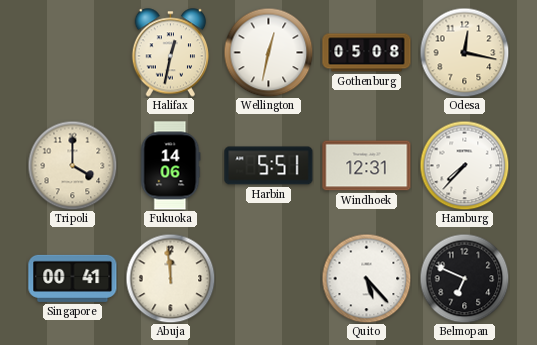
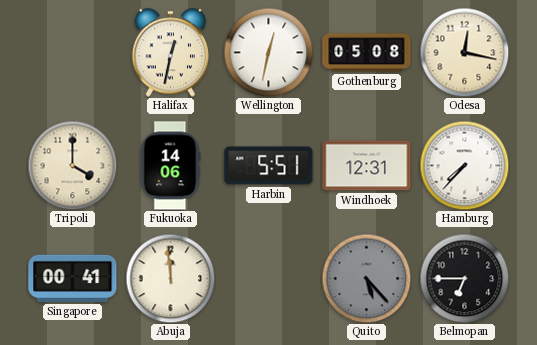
Quito dial: white -> grey (366, 278)
Belmopan: 6:49 -> 6:45 (464, 278)
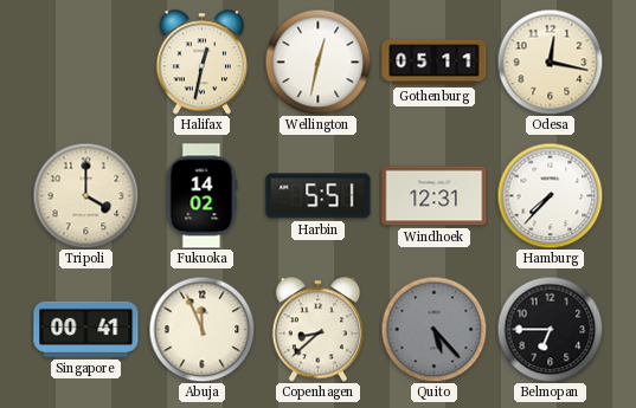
Gothenburg: 05:08 -> 05:11 (435, 63)
Fukuoka: 14:06 -> 14:02 (201, 196)
Abuja: 11:59 -> 11:56 (201, 329)
Copenhagen: none -> 8:38 (319, 330)
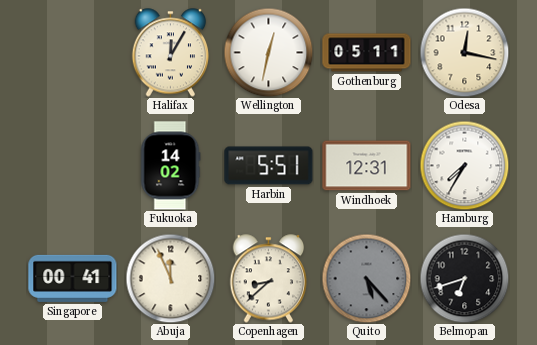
Halifax: 12:32 -> 12:05 (171, 53)
Tripoli: 4:00 -> none (85, 195)
Hamburg: 7:37 -> 7:35 (464, 165)
Belmopan: 6:45 -> 6:42 (464, 278)
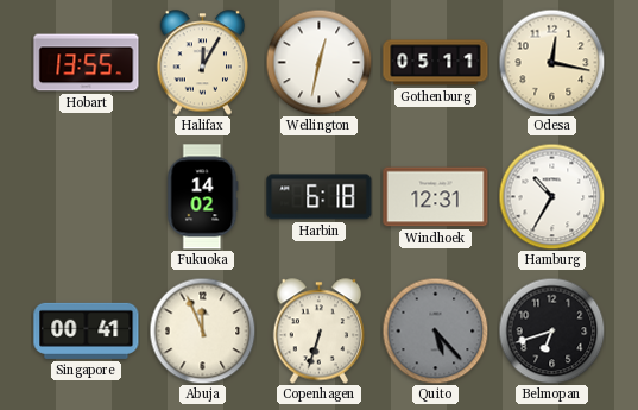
Hobart: none -> 13:55 (87, 63)
Harbin: 5:51 -> 6:18 (320, 197)
Hamburg: 7:35 -> 10:35 (551, 196)
Copenhagen: 8:38 -> 6:33 (320, 332)
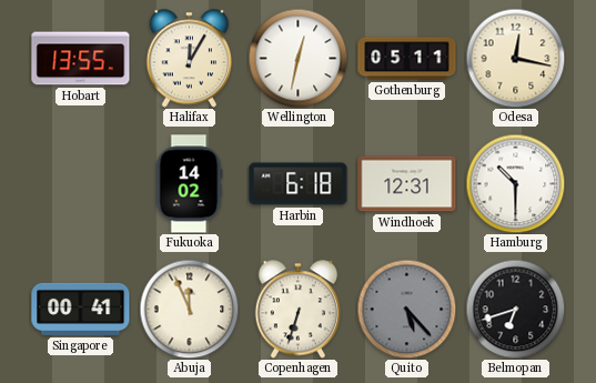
Hamburg: 10:35 -> 10:30 (515, 183)
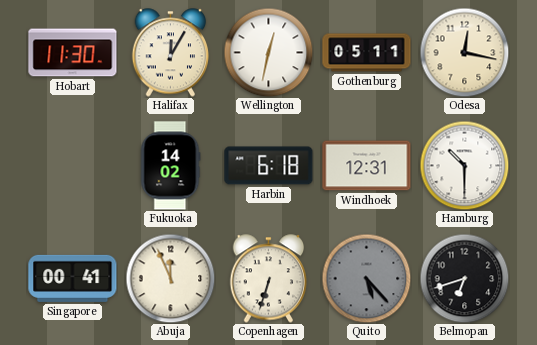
Hobart: 13:55 -> 11:30 (73, 53)
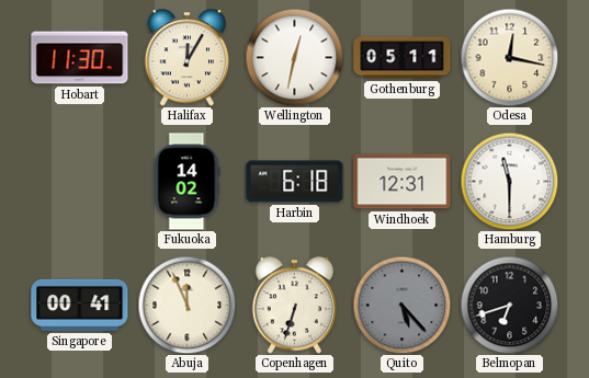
Hamburg: 10:30 -> 11:30 (509, 181)
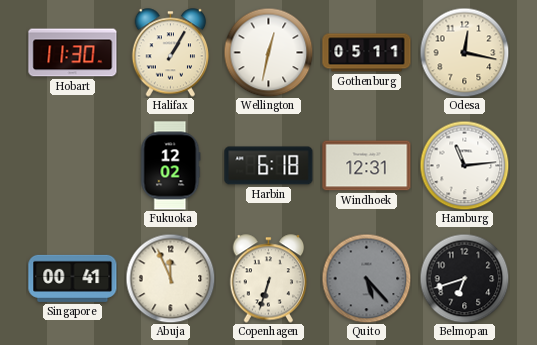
Halifax: 12:05 -> 1:05 (171, 53)
Fukuoka: 14:02 -> 12:02 (170, 166)
Hamburg: 11:30 -> 11:14 (464, 165)
